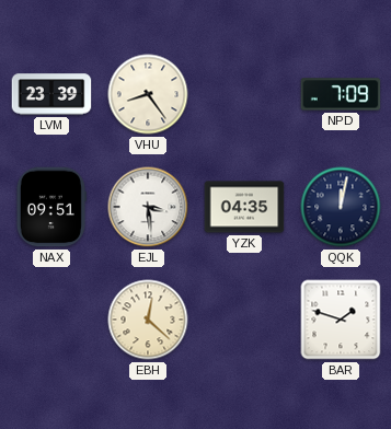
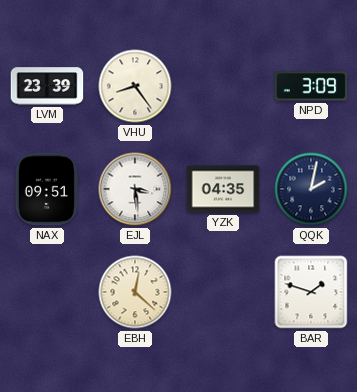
NPD: 7:09 -> 3:09 (311, 86)
QQK: 12:02 -> 2:02 (311, 189)
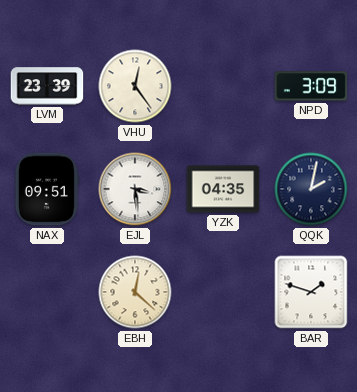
VHU: 8:24 -> 12:24 (135, 86)
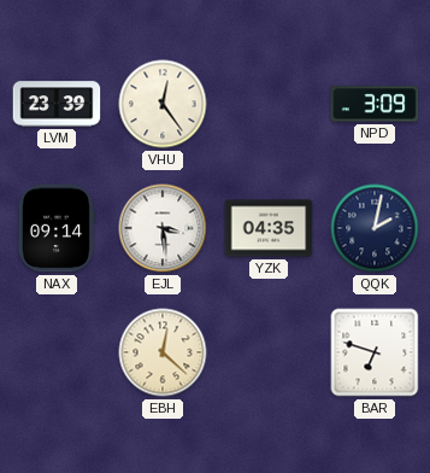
NAX: 09:51 -> 09:14 (55, 228)
BAR: 1:48 -> 6:48 (375, 352)
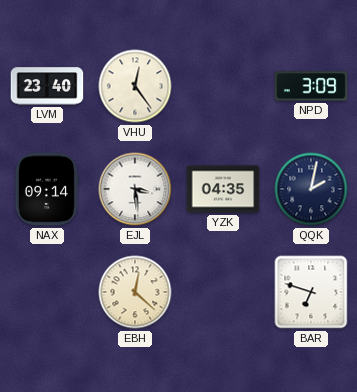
LVM: 23:39 -> 23:40 (47, 86)
